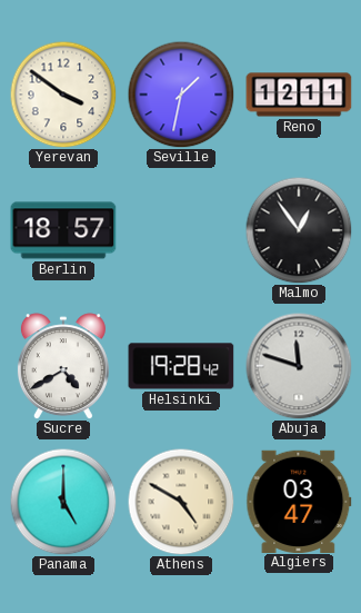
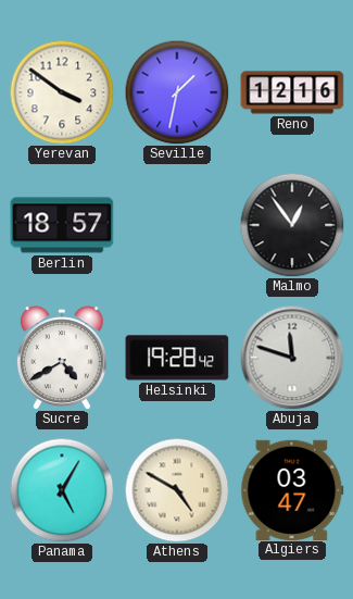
Reno: 12:11 -> 12:16 (292, 92)
Panama: 5:00 -> 5:05 (62, 490)
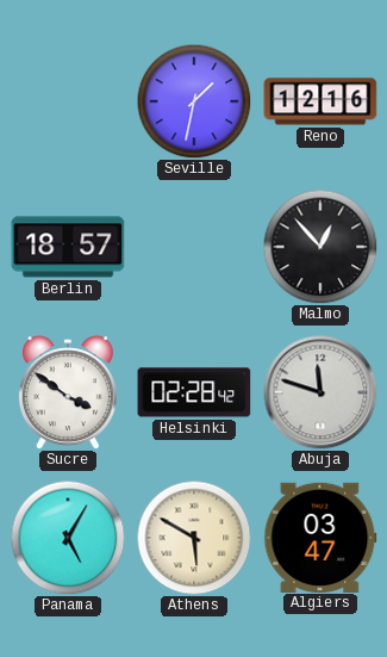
Yerevan: 3:51 -> none (62, 92)
Malmo: 12:54 -> 12:53 (320, 247)
Sucre: 4:40 -> 3:51 (68, 392)
Helsinki: 19:28 -> 02:28 (194, 392)
Athens: 4:50 -> 5:50 (194, 538)
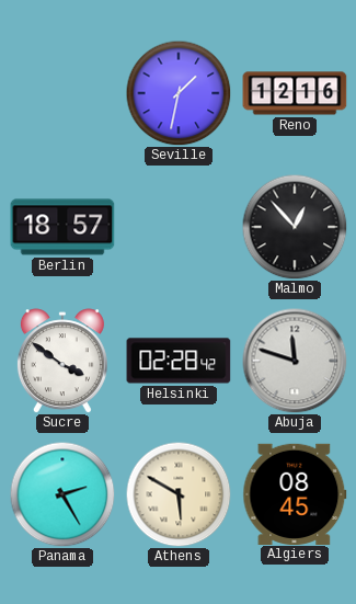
Panama: 5:05 -> 2:25 (62, 494)
Algiers: 03:47 -> 08:45 (295, 493)
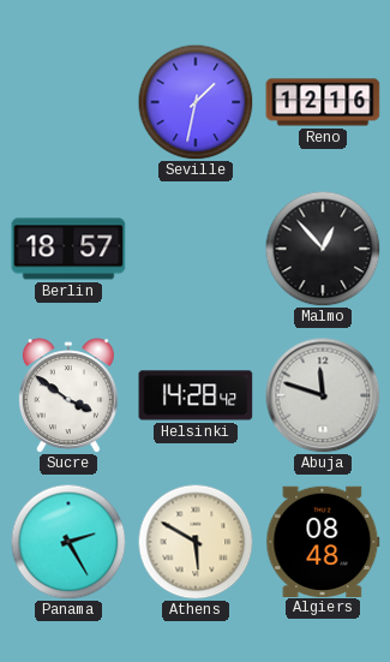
Helsinki: 02:28 -> 14:28 (196, 395)
Algiers: 08:45 -> 08:48 (323, 541)
